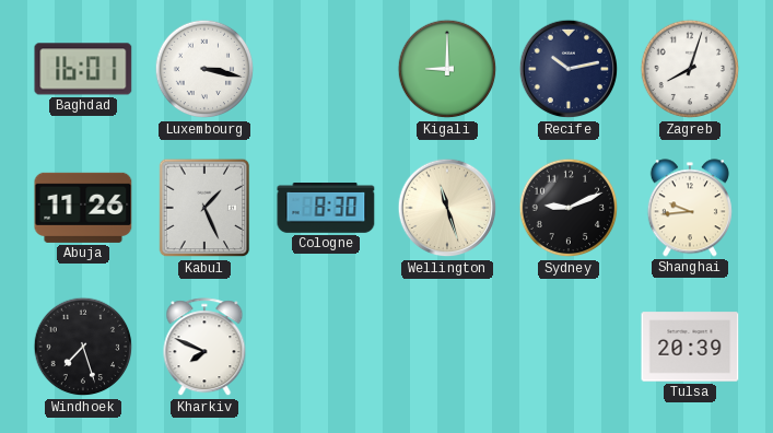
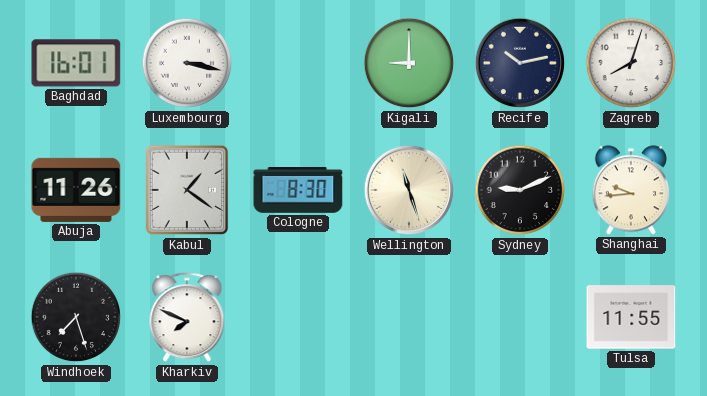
Kabul: 1:26 -> 1:21 (187, 190)
Tulsa: 20:39 -> 11:55 (631, 317)
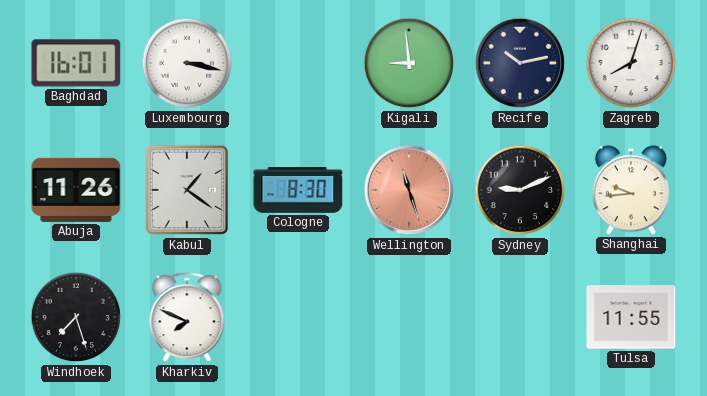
Kigali: 9:00 -> 8:59 (409, 63)
Wellington dial: cream -> salmon (409, 190)
